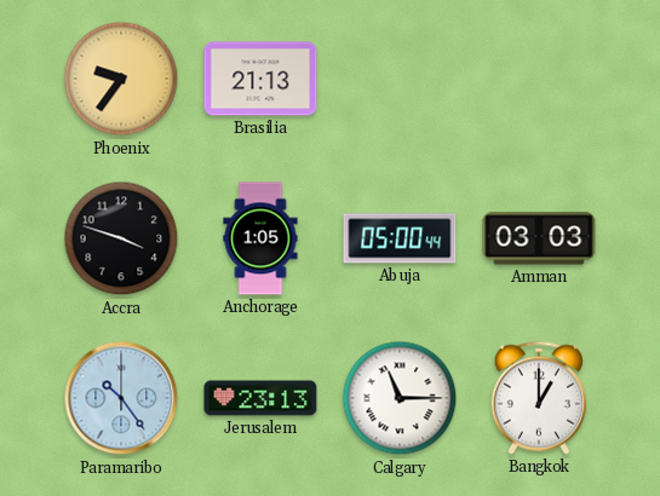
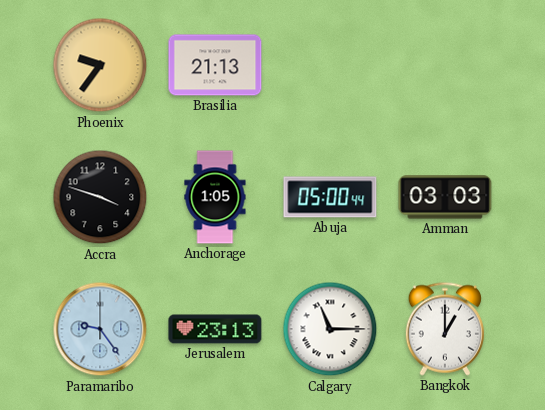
Paramaribo: 10:24 -> 9:24 (100, 329)
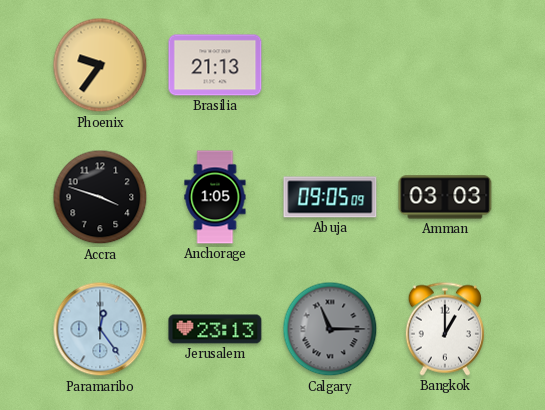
Abuja: 05:00 -> 09:05 (330, 197)
Paramaribo: 9:24 -> 12:24 (100, 329)
Calgary dial: white -> grey (330, 329)
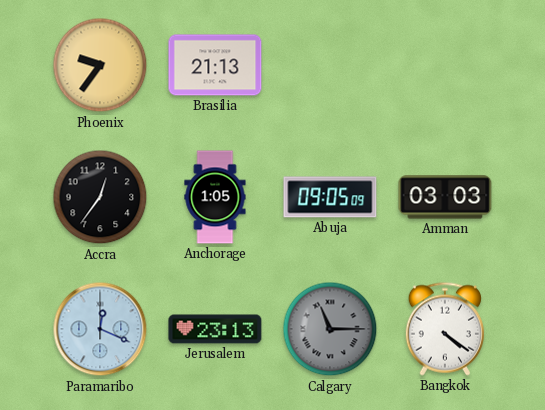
Accra: 3:48 -> 12:36 (100, 197)
Paramaribo: 12:24 -> 12:19 (100, 329)
Bangkok: 1:00 -> 4:21 (445, 329)
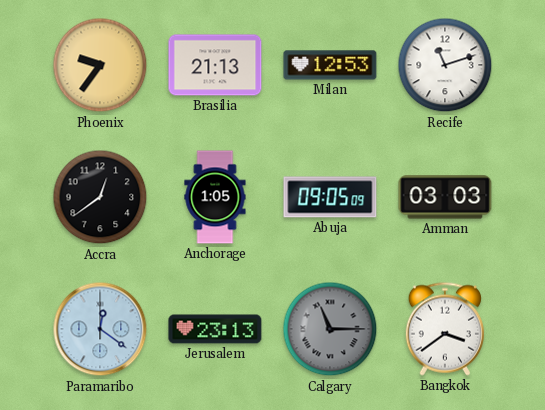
Milan: none -> 12:53 (330, 65)
Recife: none -> 11:12 (445, 65)
Accra: 12:36 -> 12:39 (100, 197)
Paramaribo: 12:19 -> 12:21 (100, 329)
Bangkok: 4:21 -> 3:39 (445, 329)
